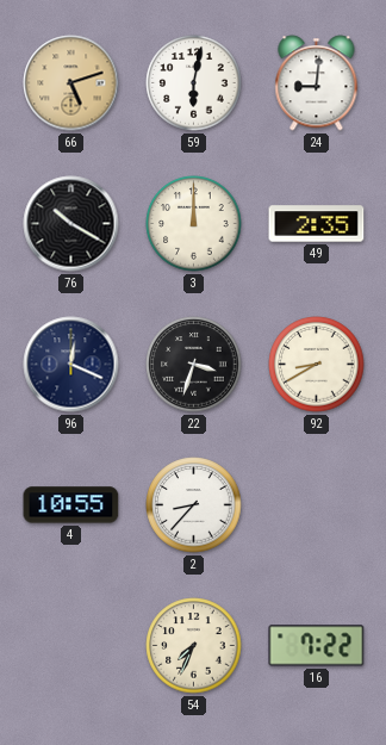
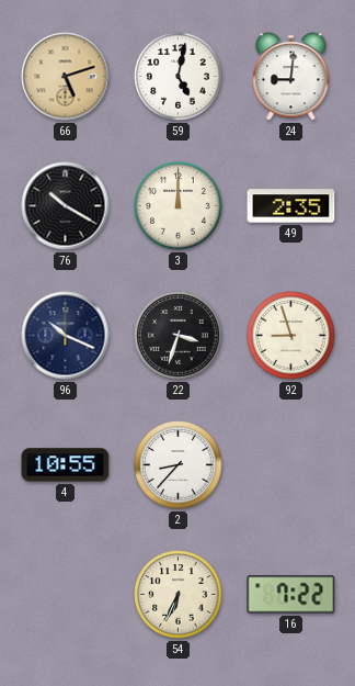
59: 6:02 -> 5:02 (179, 77)
96: 12:19 -> 10:19 (66, 336)
92: 8:40 -> 8:57 (291, 336)
54: 7:34 -> 6:34 (179, 595)
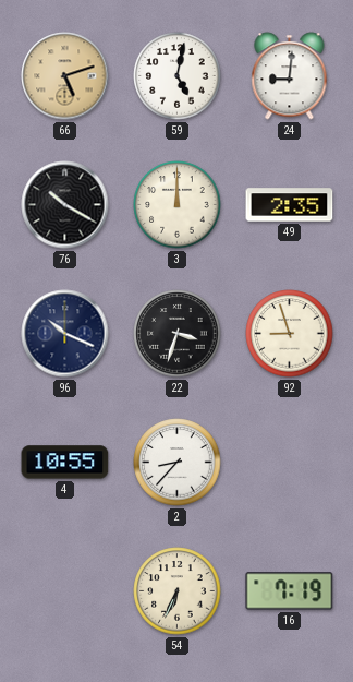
16: 7:22 -> 7:19 (290, 591)
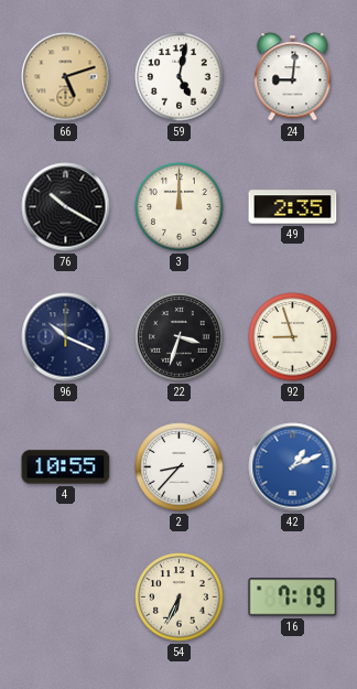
42: none -> 1:11 (293, 467)
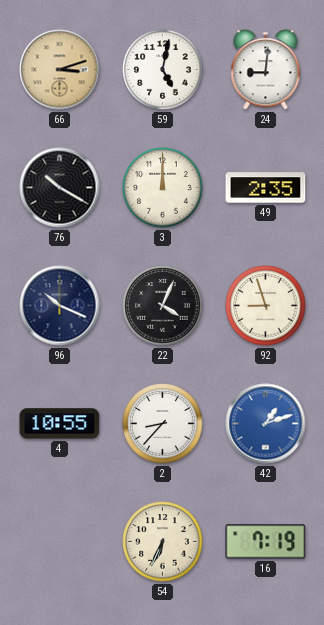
66: 5:12 -> 3:12 (60, 70)
22: 3:33 -> 4:04 (163, 306)
42: 1:11 -> 1:12 (266, 424)
